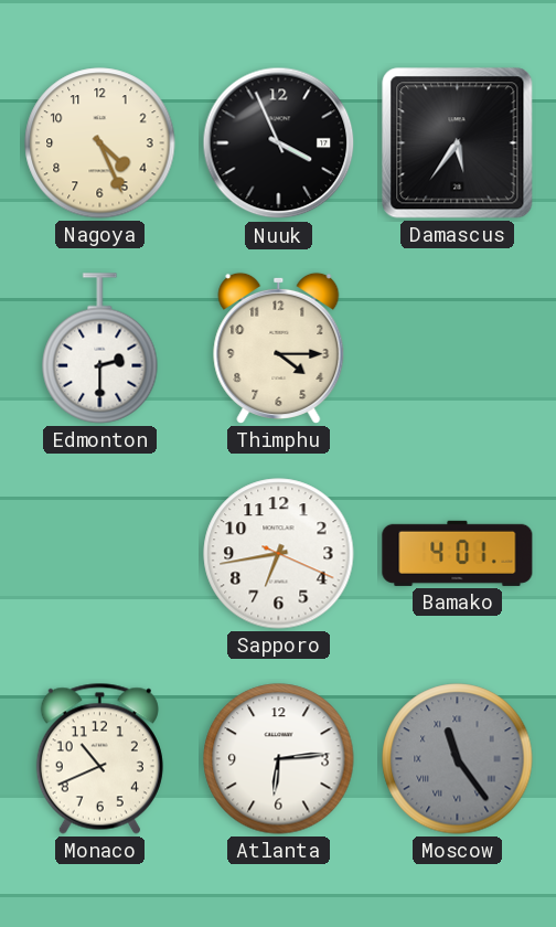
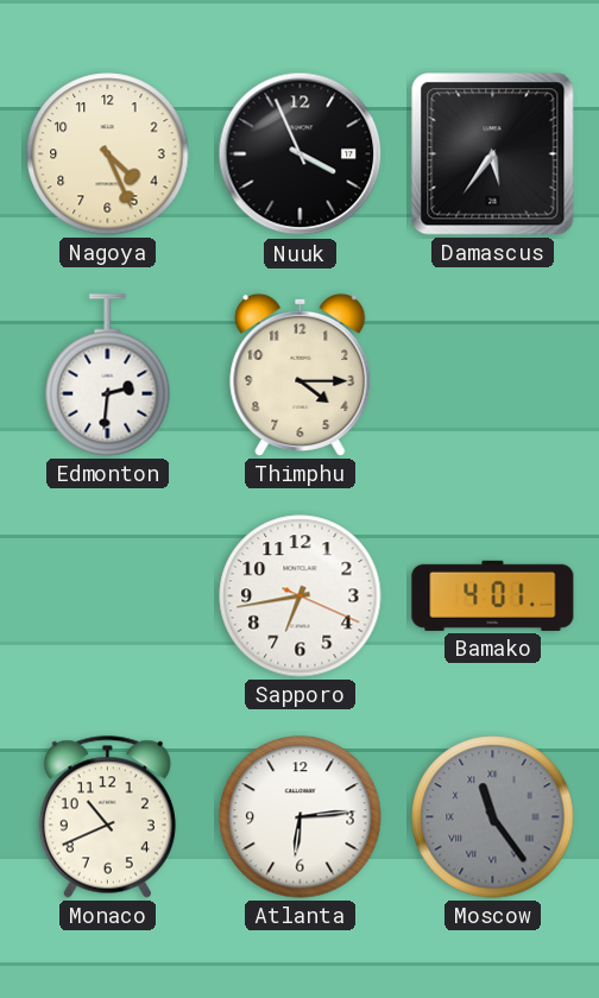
Edmonton: 2:30 -> 2:31 (108, 375)
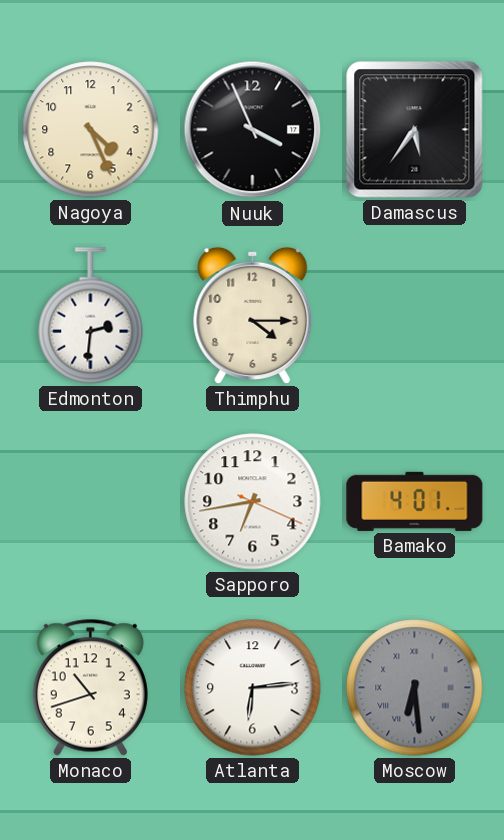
Monaco: 10:41 -> 10:42 (90, 687)
Moscow: 11:24 -> 6:29 (415, 688)
